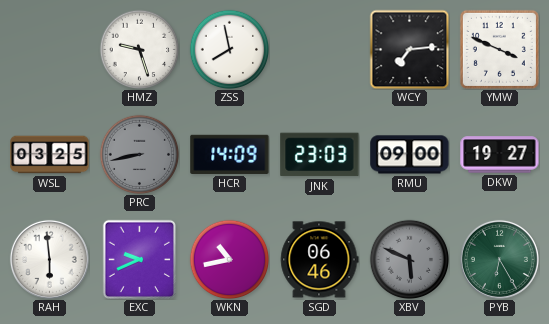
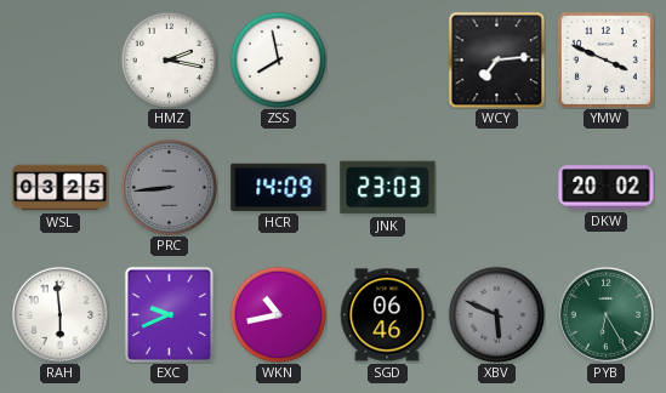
HMZ: 9:27 -> 2:17 (169, 59)
PRC: 8:43 -> 8:44 (169, 187)
RMU: 09:00 -> none (410, 155)
DKW: 19:27 -> 20:02 (607, 188)
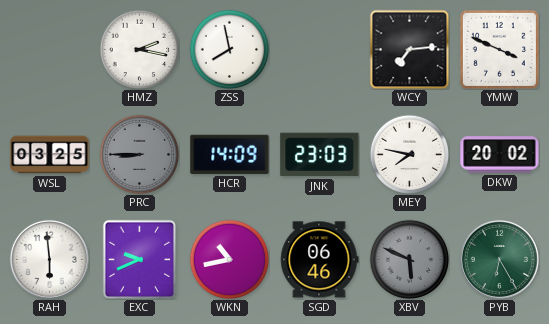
PRC: 8:44 -> 8:45 (139, 154)
MEY: none -> 7:47 (409, 154)
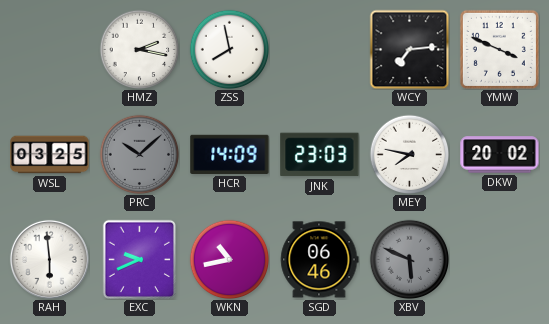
PRC: 8:45 -> 10:08 (139, 154)
PYB: 6:25 -> none (499, 259)
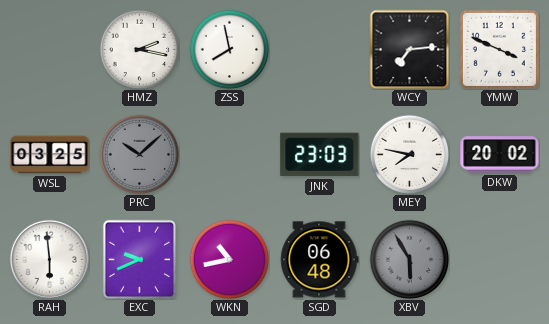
HCR: 14:09 -> none (230, 154)
SGD: 06:46 -> 06:48 (320, 260)
XBV: 5:49 -> 5:55 (409, 259)
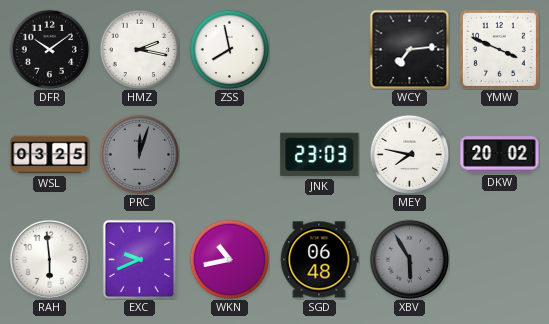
DFR: none -> 10:09 (49, 49)
PRC: 10:08 -> 12:03 (139, 154)
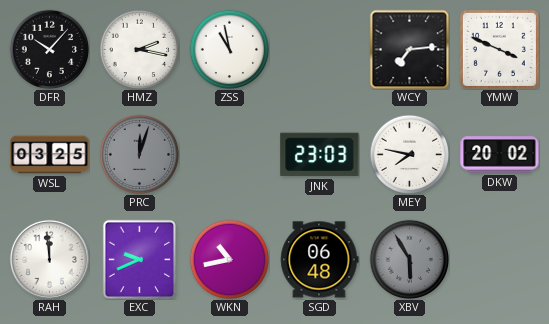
DFR: 10:09 -> 10:07 (49, 49)
ZSS: 7:58 -> 10:58 (229, 49)
RAH: 5:59 -> 11:59 (49, 259)
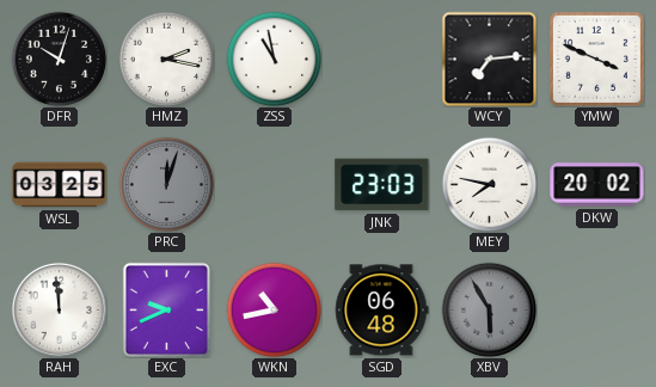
DFR: 10:07 -> 10:03 (59, 59)
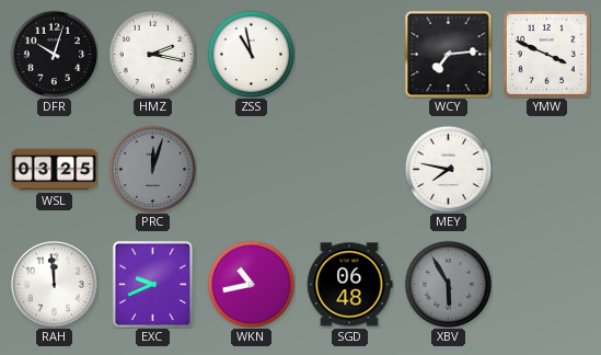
JNK: 23:03 -> none (382, 185)
DKW: 20:02 -> none (597, 185)
